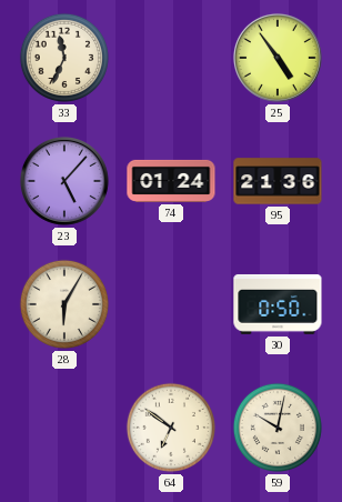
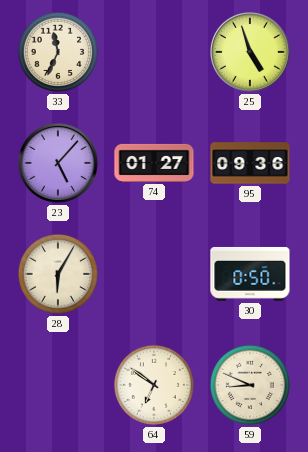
25: 4:54 -> 4:57 (250, 52)
74: 01:24 -> 01:27 (154, 163)
95: 21:36 -> 09:36 (250, 163)
59: 10:02 -> 8:49 (250, 385)
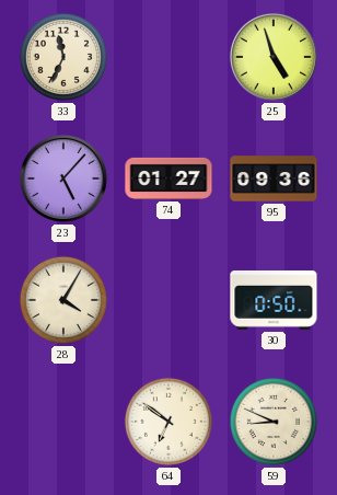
28: 6:05 -> 4:05 (63, 300)
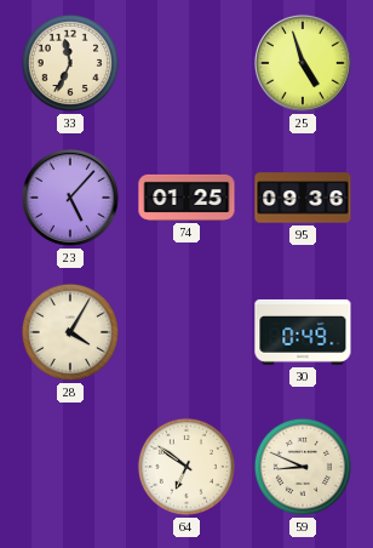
74: 01:27 -> 01:25 (187, 198)
30: 0:50 -> 0:49 (303, 332)
